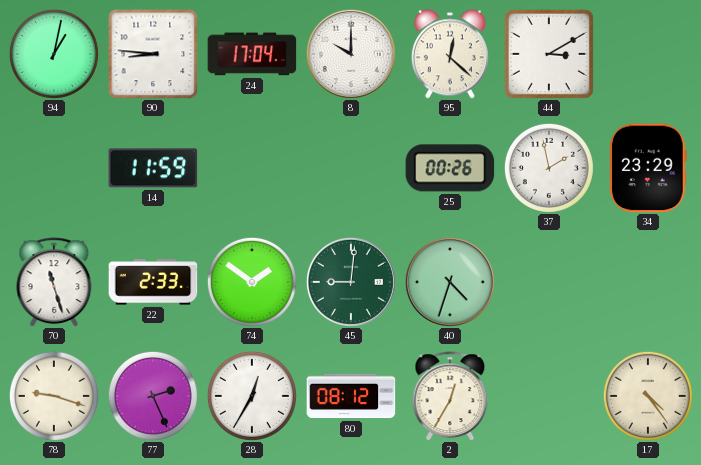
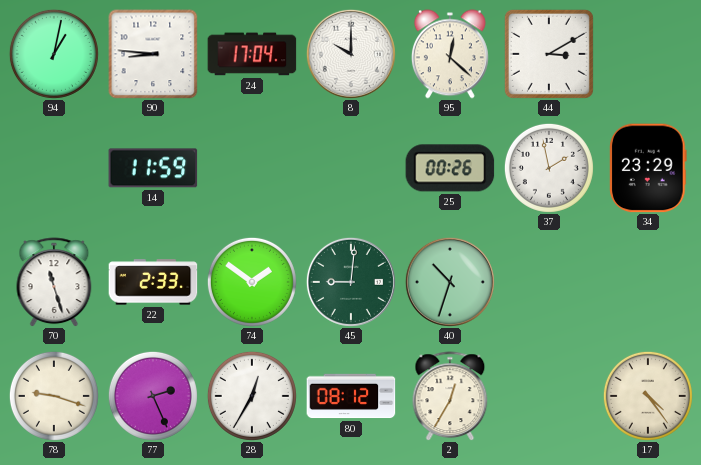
40: 4:33 -> 10:33 (450, 282)
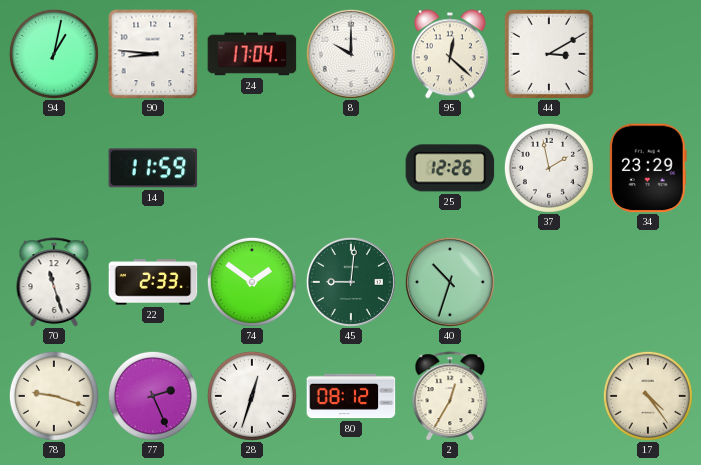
25: 00:26 -> 12:26 (450, 168)
28: 12:35 -> 12:33 (252, 396)
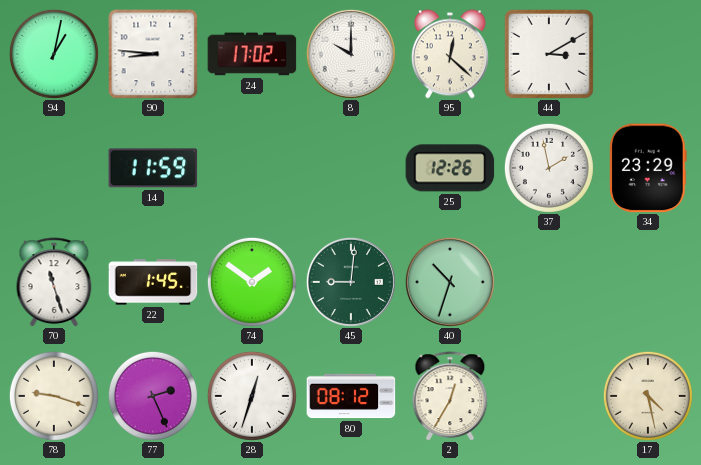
24: 17:04 -> 17:02 (252, 54)
22: 2:33 -> 1:45 (153, 282)
17: 4:24 -> 4:28 (648, 396)
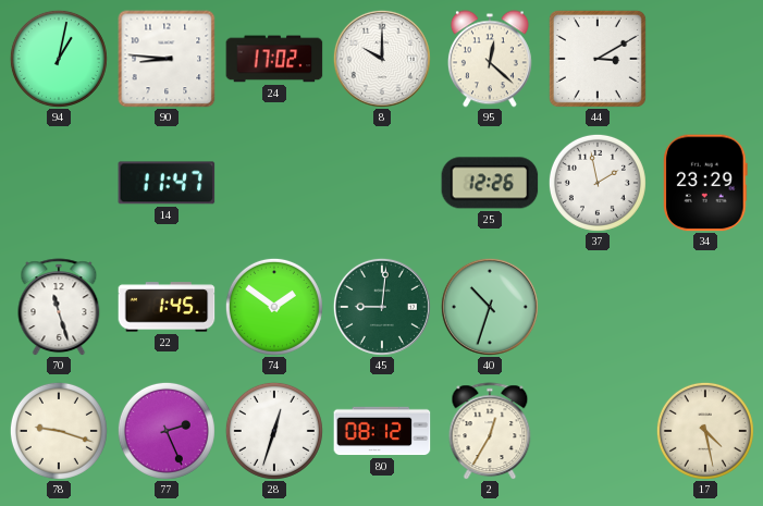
14: 11:59 -> 11:47 (167, 183)
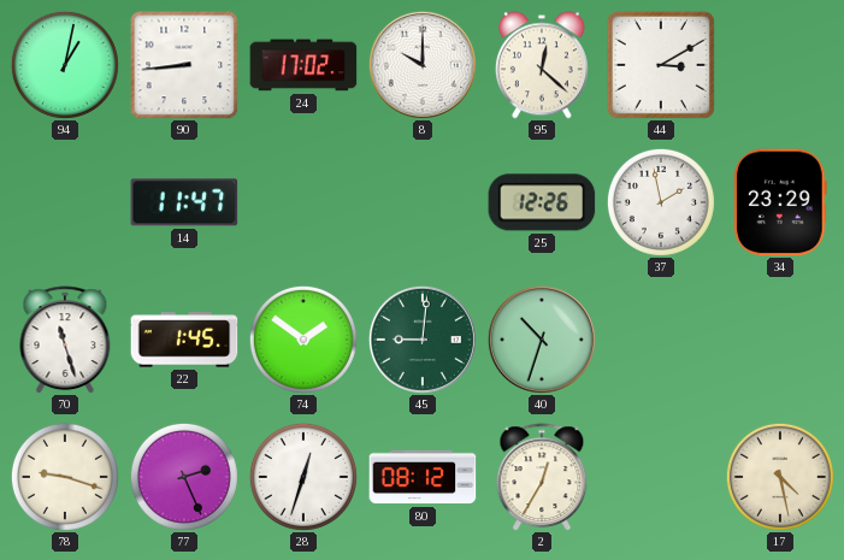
90: 8:46 -> 8:44 (184, 65)
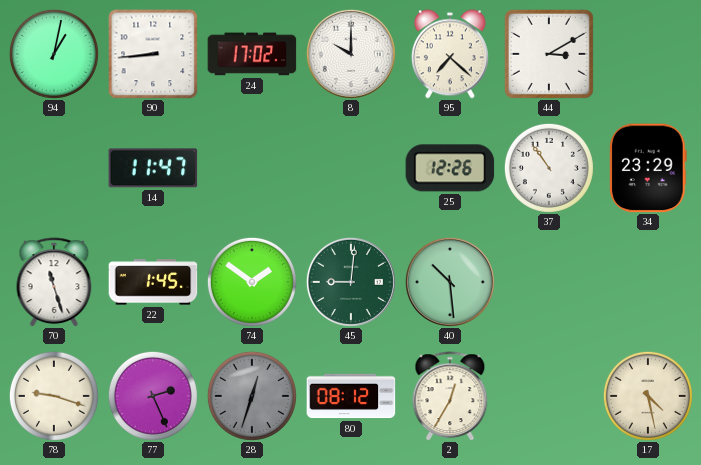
95: 12:22 -> 7:22 (450, 54)
37: 1:58 -> 10:54 (549, 168)
40: 10:33 -> 10:29 (450, 282)
28 dial: white -> grey (252, 396)
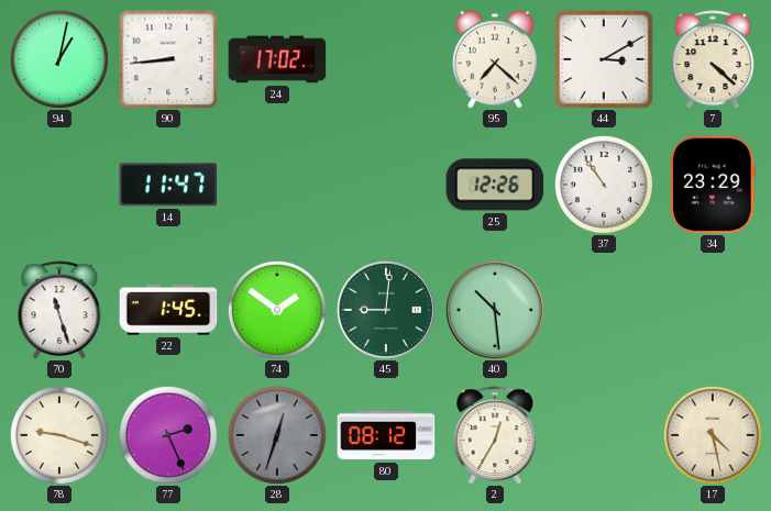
8: 10:00 -> none (351, 54)
7: none -> 4:22 (713, 59)
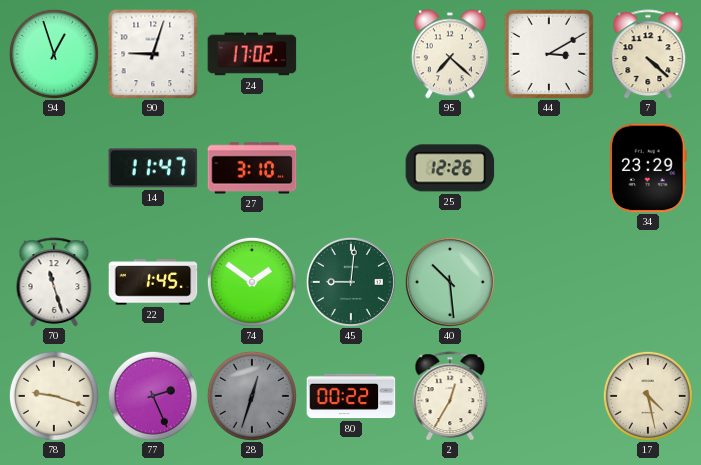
94: 1:02 -> 12:57 (54, 54)
90: 8:44 -> 9:03 (153, 54)
27: none -> 3:10 (252, 168)
37: 10:54 -> none (604, 185)
80: 08:12 -> 00:22 (351, 396)
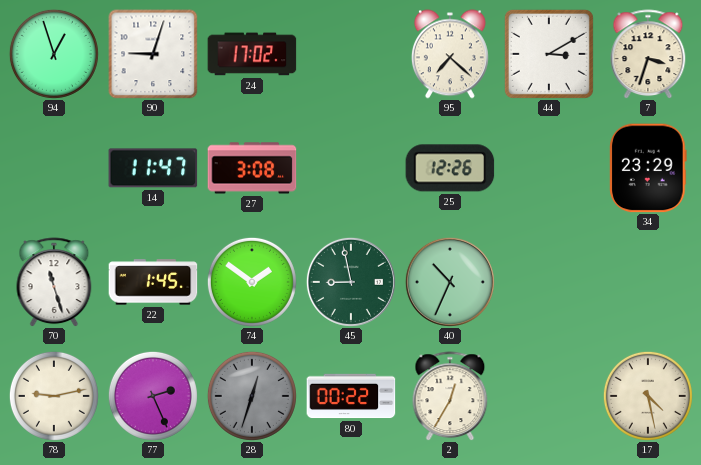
7: 4:22 -> 3:33 (648, 54)
27: 3:10 -> 3:08 (252, 168)
45: 9:01 -> 8:58 (351, 282)
40: 10:29 -> 10:34 (450, 282)
78: 9:18 -> 9:13 (54, 396)
